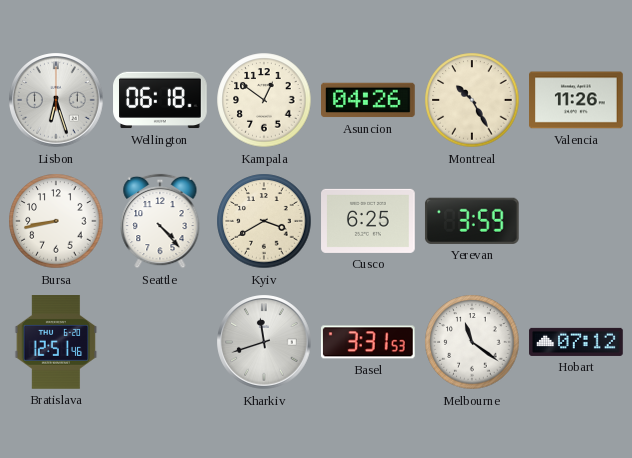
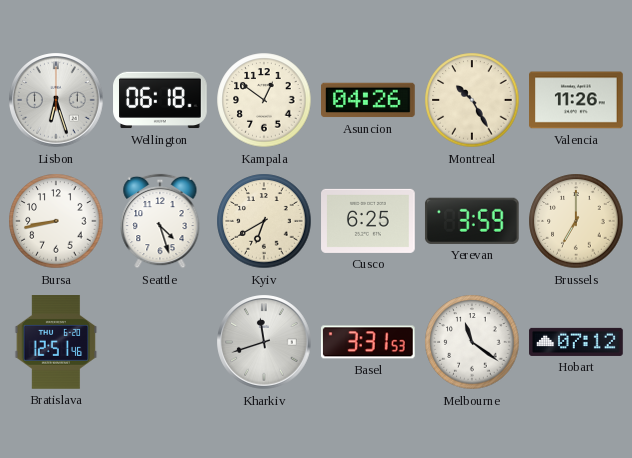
Seattle: 4:23 -> 4:27 (160, 221)
Kyiv: 3:40 -> 6:40 (264, 221)
Brussels: none -> 7:00 (576, 221)
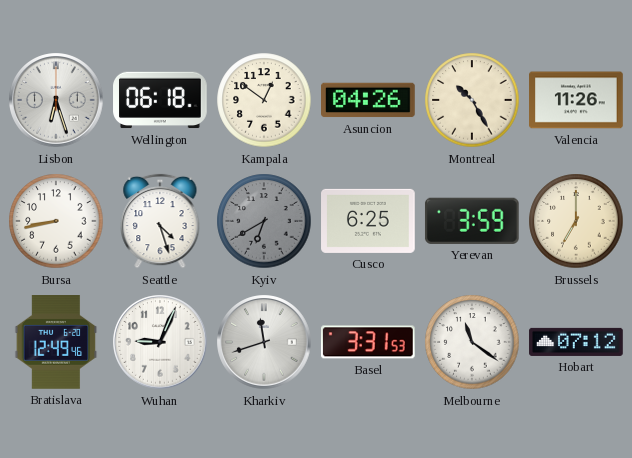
Kyiv dial: cream -> grey (264, 221)
Bratislava: 12:51 -> 12:49 (56, 343)
Wuhan: none -> 9:04 (160, 342)
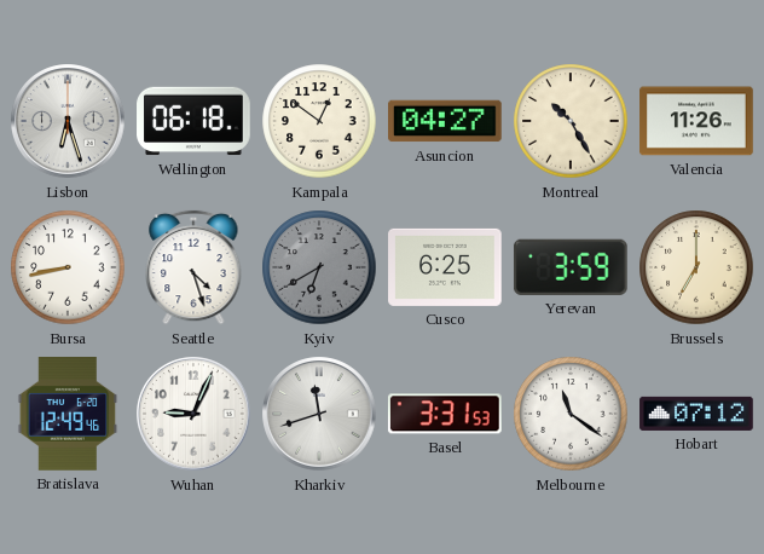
Asuncion: 04:26 -> 04:27 (446, 121)
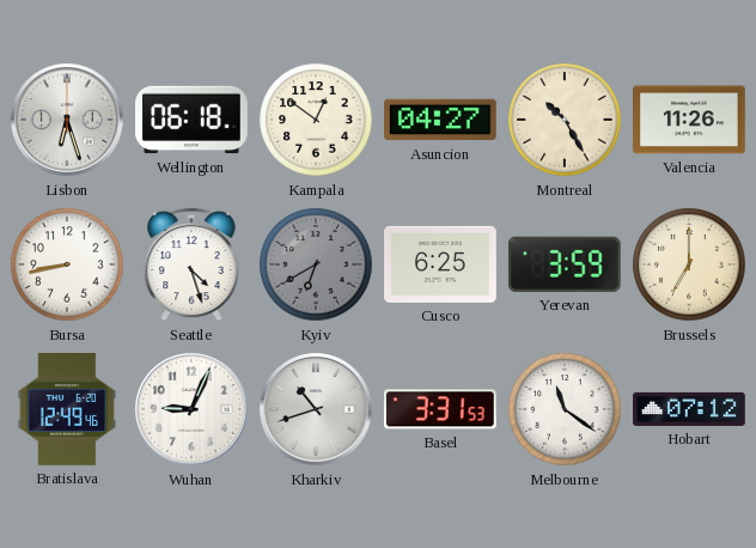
Kharkiv: 11:42 -> 10:42 (316, 409)
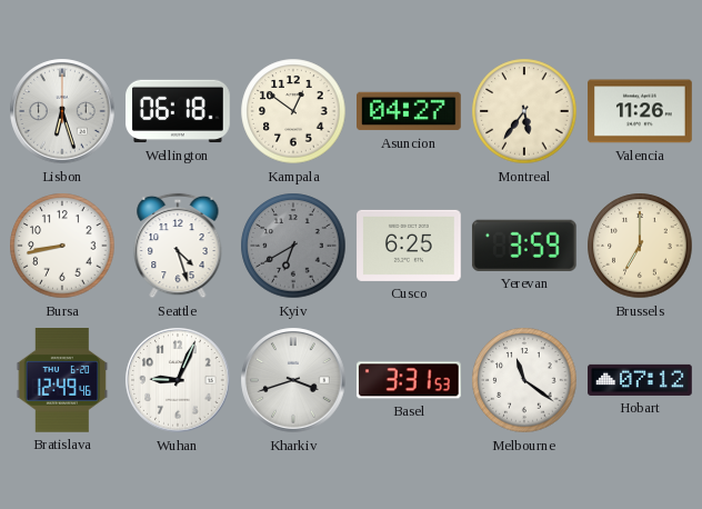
Montreal: 10:25 -> 5:36 (524, 111)
Kharkiv: 10:42 -> 3:42 (293, 380)
